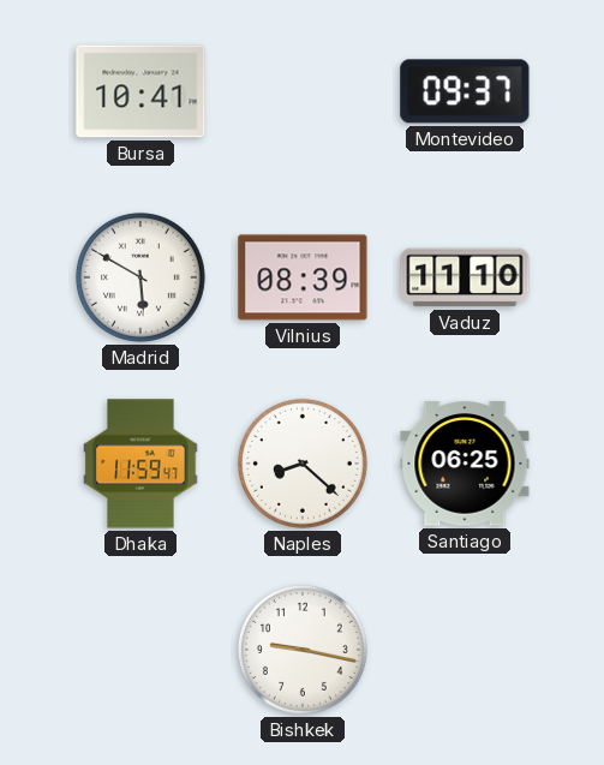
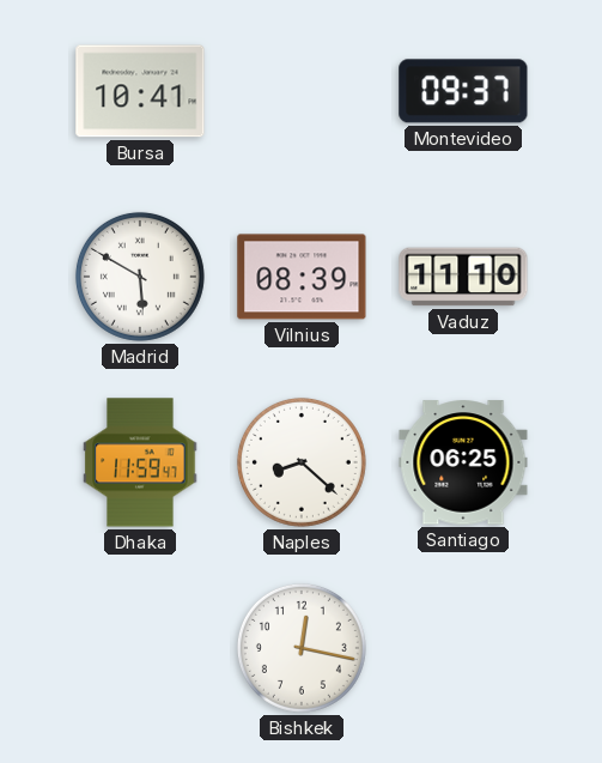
Bishkek: 9:17 -> 12:17 (302, 648)
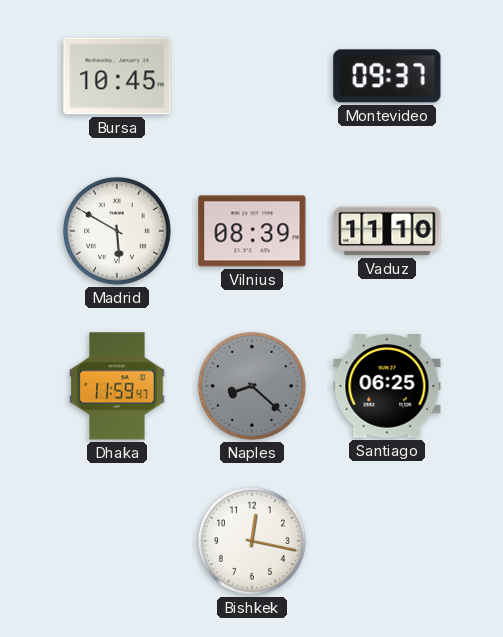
Bursa: 10:41 -> 10:45 (117, 76)
Naples dial: white -> grey (252, 386)
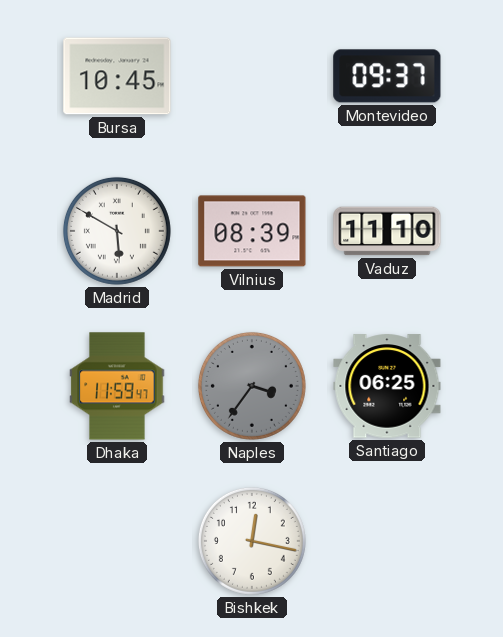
Naples: 8:22 -> 3:36 (252, 386)
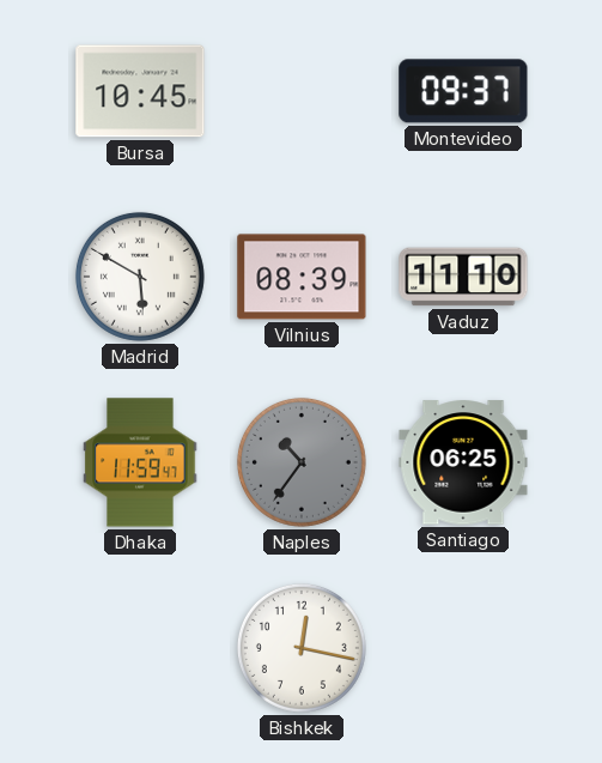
Naples: 3:36 -> 10:36 (302, 462)
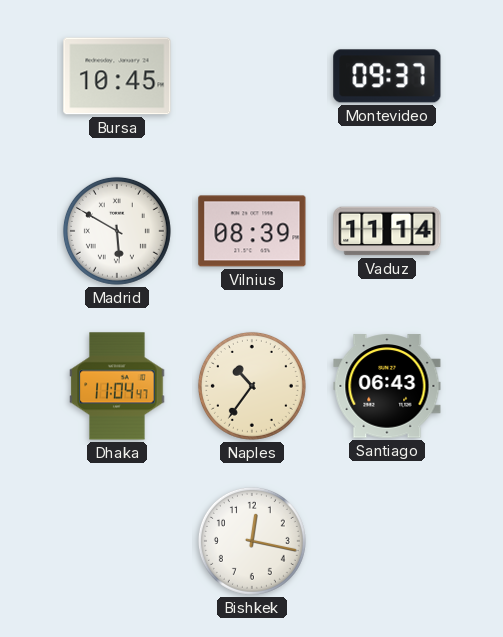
Vaduz: 11:10 -> 11:14 (387, 231)
Dhaka: 11:59 -> 11:04 (117, 386)
Naples dial: grey -> cream (252, 386)
Santiago: 06:25 -> 06:43 (387, 386)
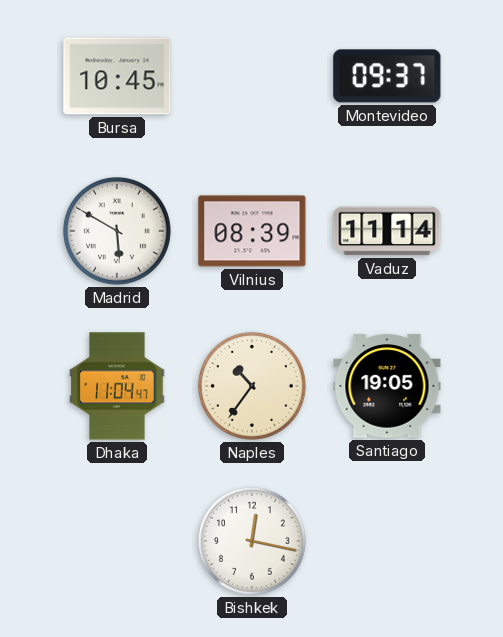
Santiago: 06:43 -> 19:05 (387, 386)
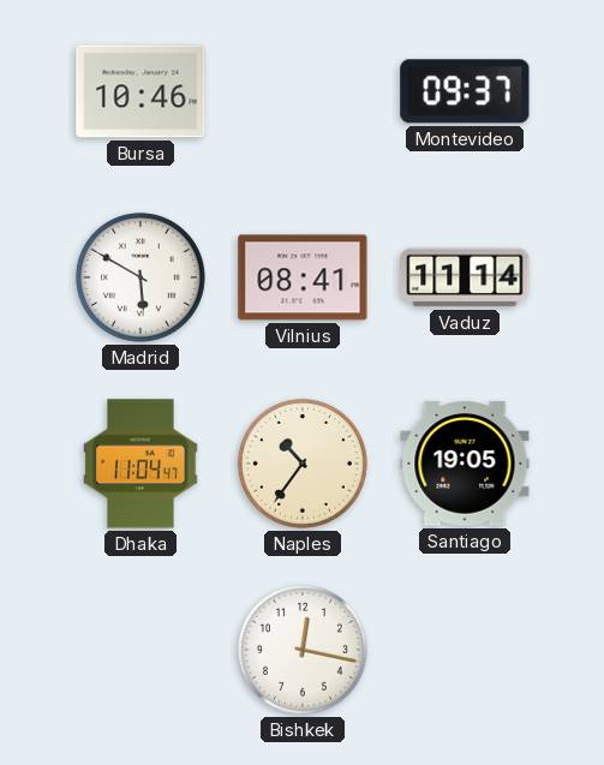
Bursa: 10:45 -> 10:46 (140, 91)
Vilnius: 08:39 -> 08:41 (303, 277)
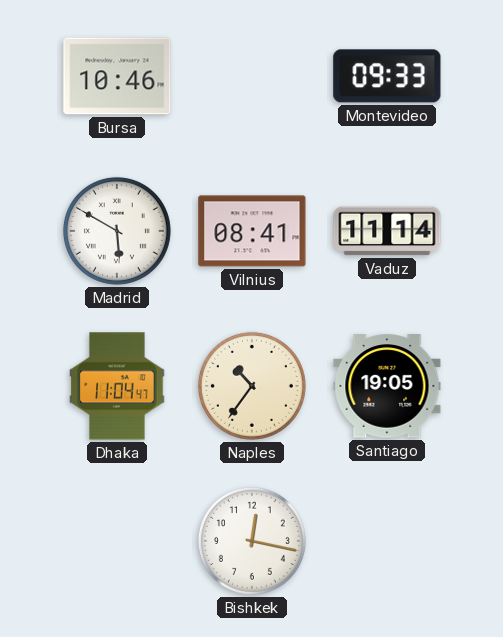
Montevideo: 09:37 -> 09:33 (387, 76)
